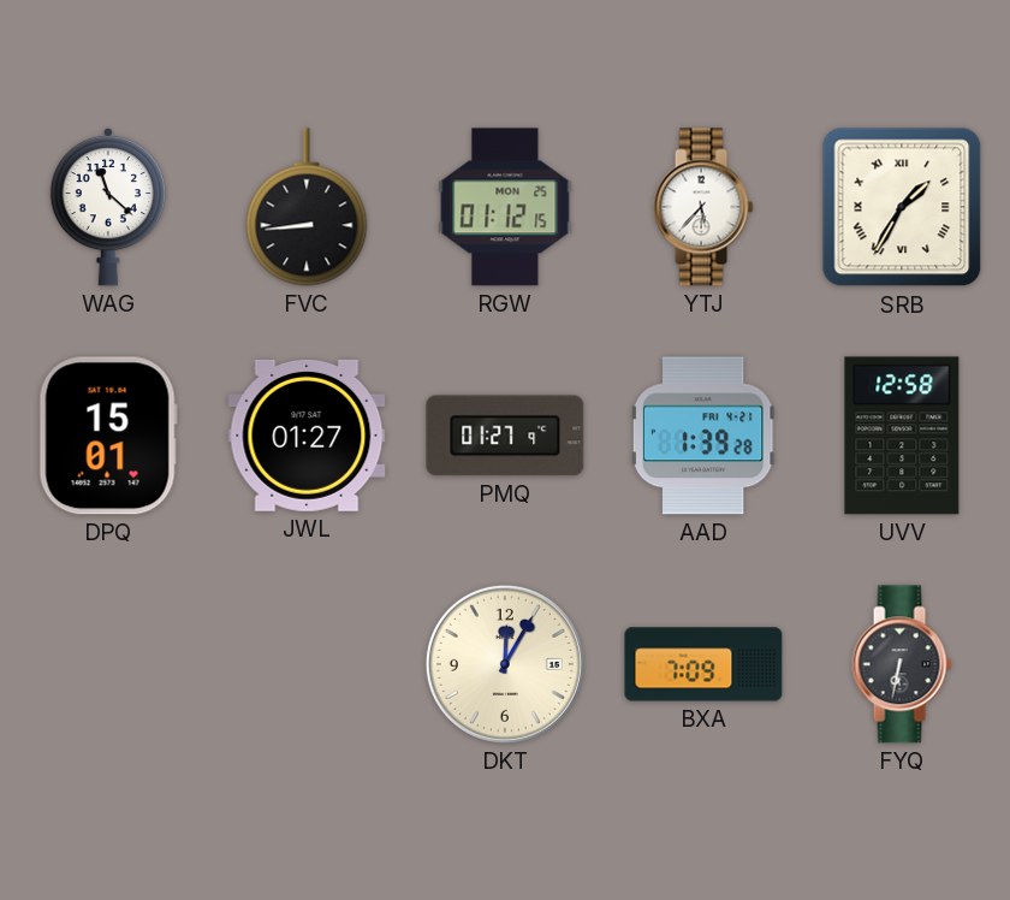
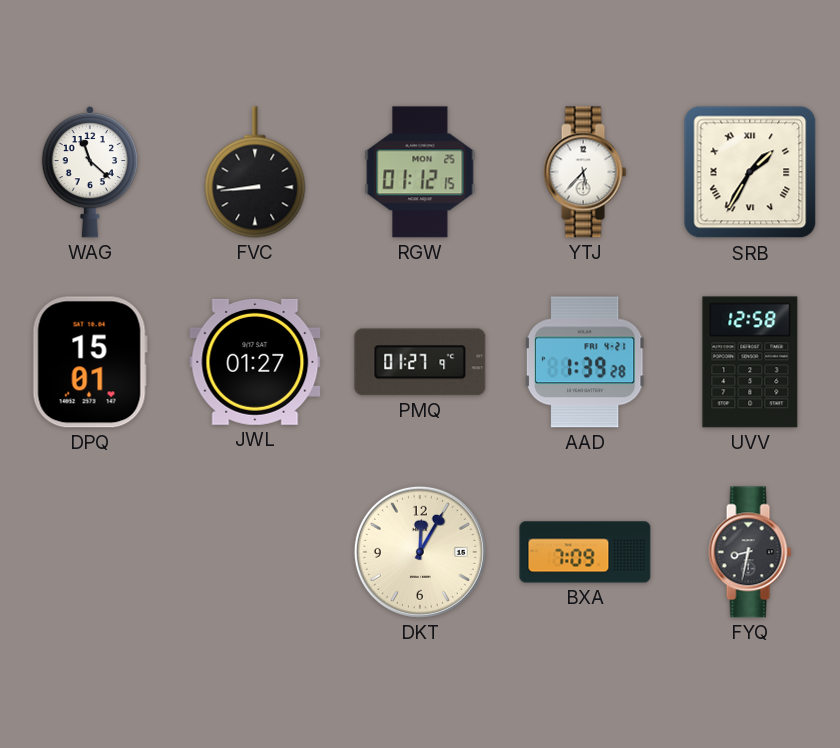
FYQ: 6:32 -> 8:32 (750, 552)
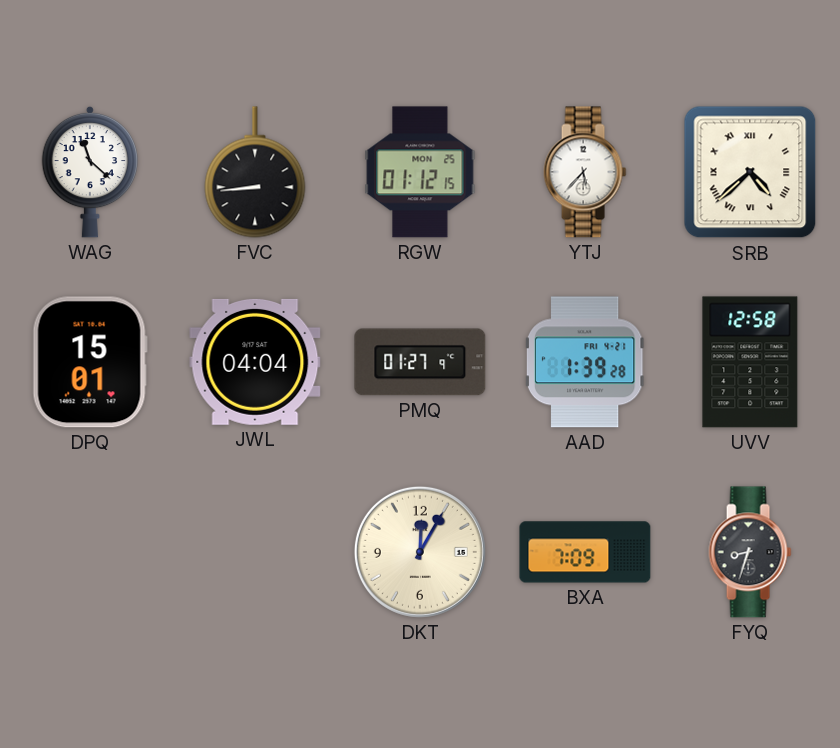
SRB: 1:35 -> 4:38 (750, 172)
JWL: 01:27 -> 04:04 (255, 362)
FYQ: 8:32 -> 8:33 (750, 552)
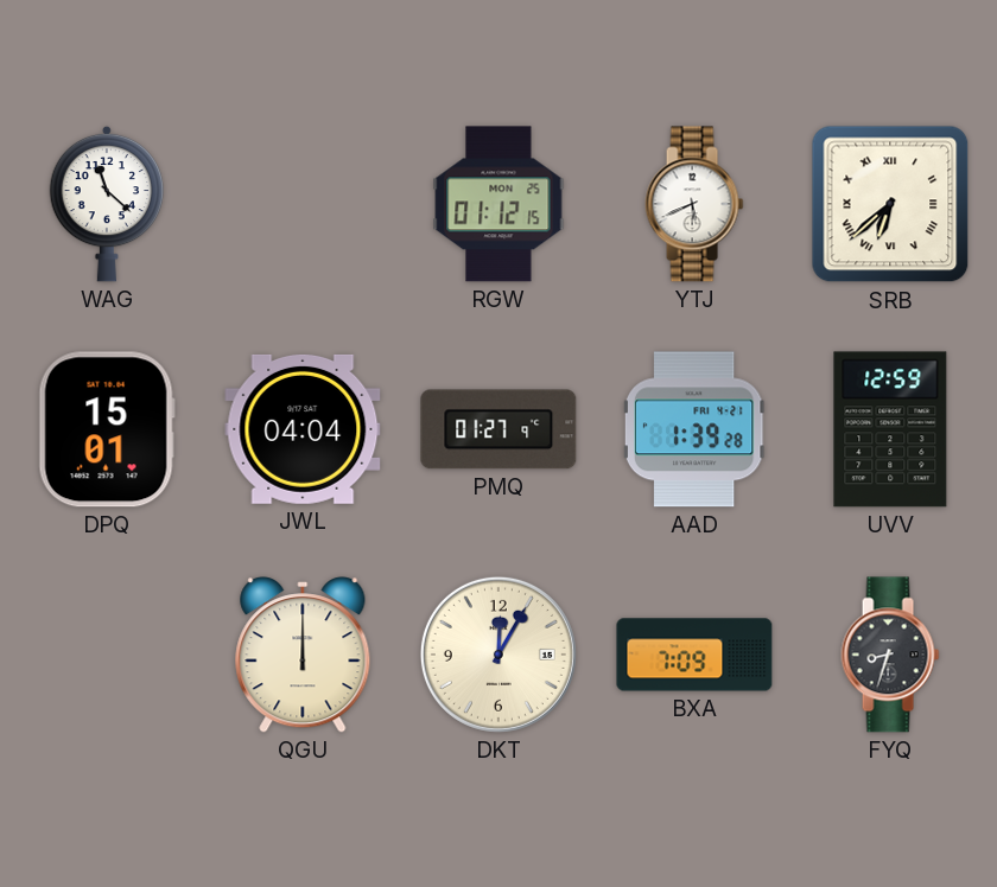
FVC: 8:44 -> none (255, 172)
YTJ: 5:37 -> 5:41 (694, 204)
SRB: 4:38 -> 6:38 (890, 204)
UVV: 12:58 -> 12:59 (890, 429)
QGU: none -> 12:00 (303, 655)
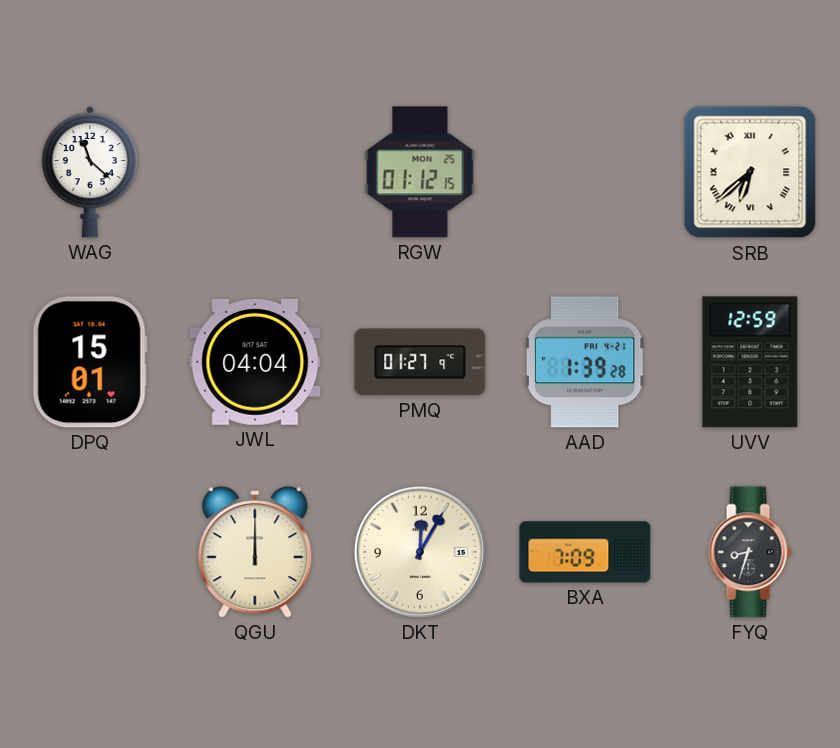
YTJ: 5:41 -> none (694, 204)
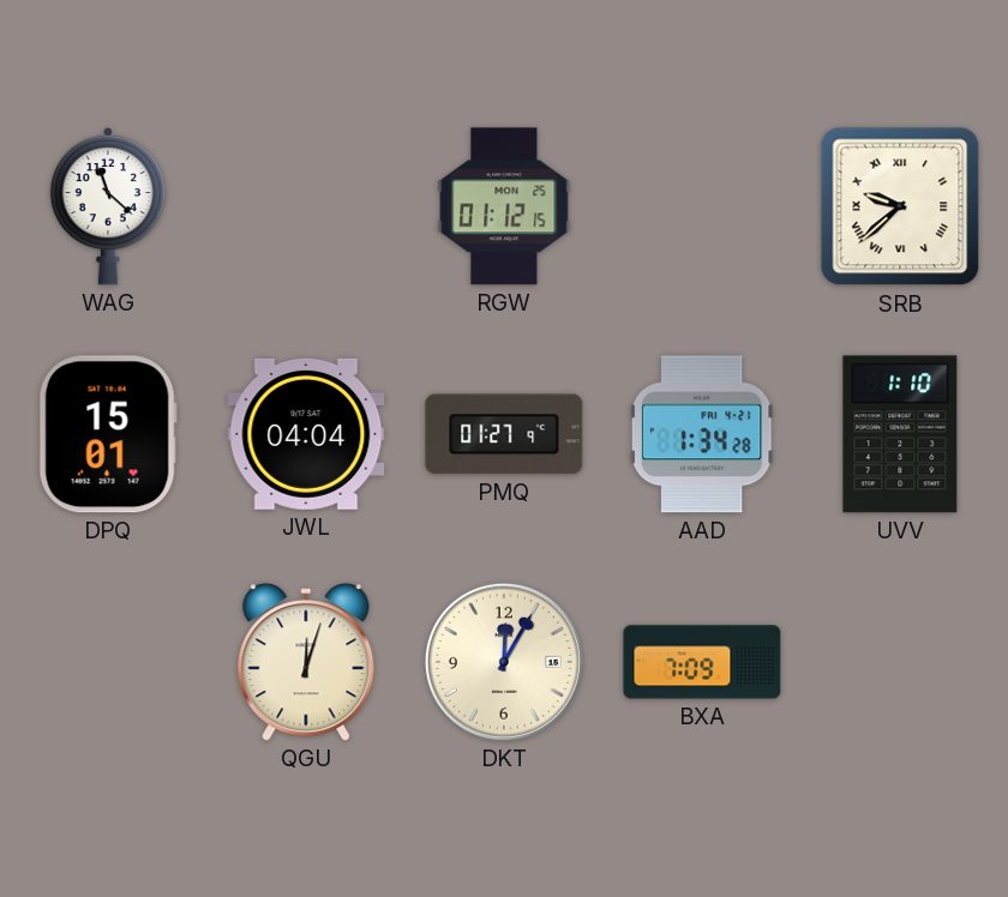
SRB: 6:38 -> 9:38 (900, 206)
AAD: 1:39 -> 1:34 (702, 434)
UVV: 12:59 -> 1:10 (900, 434)
QGU: 12:00 -> 12:03 (306, 662)
FYQ: 8:33 -> none (750, 552)
